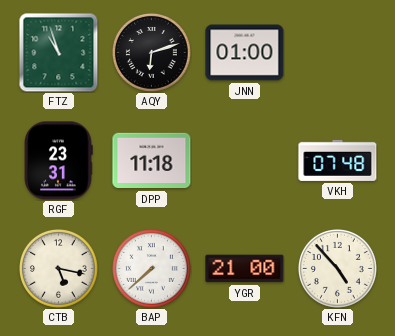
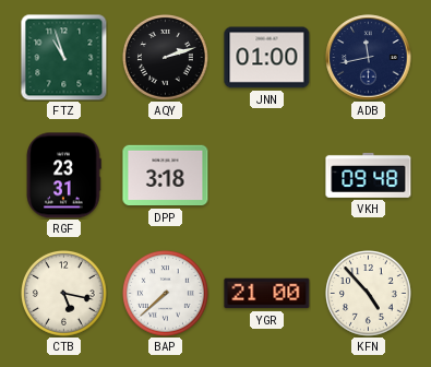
AQY: 6:12 -> 2:12 (166, 58)
ADB: none -> 11:43 (369, 58)
DPP: 11:18 -> 3:18 (166, 176)
VKH: 07:48 -> 09:48 (369, 175)
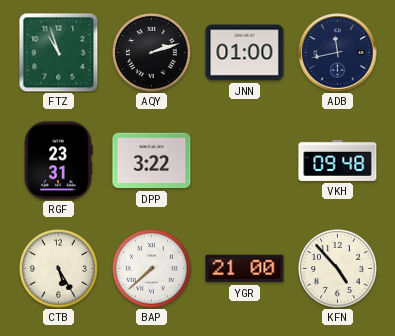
DPP: 3:18 -> 3:22 (152, 161)
CTB: 5:17 -> 5:25 (59, 269)
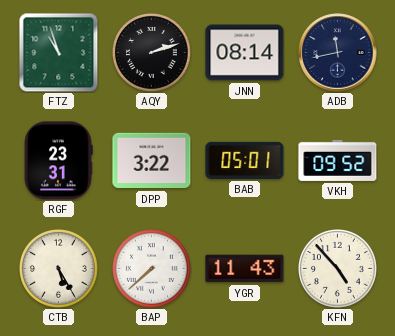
JNN: 01:00 -> 08:14 (245, 53)
BAB: none -> 05:01 (245, 160)
VKH: 09:48 -> 09:52 (338, 160)
YGR: 21:00 -> 11:43 (245, 269)
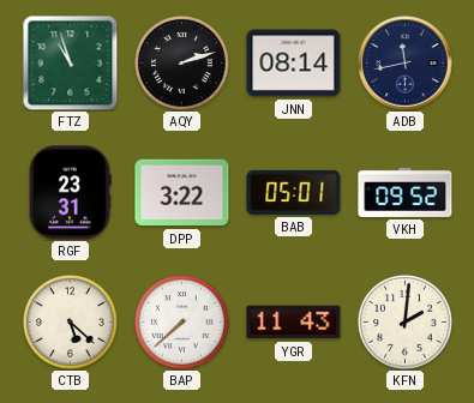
CTB: 5:25 -> 5:22 (71, 323)
KFN: 4:53 -> 2:01 (406, 323)
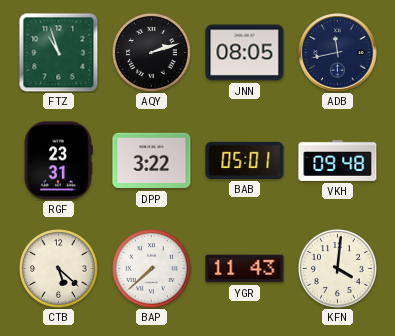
JNN: 08:14 -> 08:05 (245, 53)
VKH: 09:52 -> 09:48 (338, 160)
KFN: 2:01 -> 4:01 (338, 269)
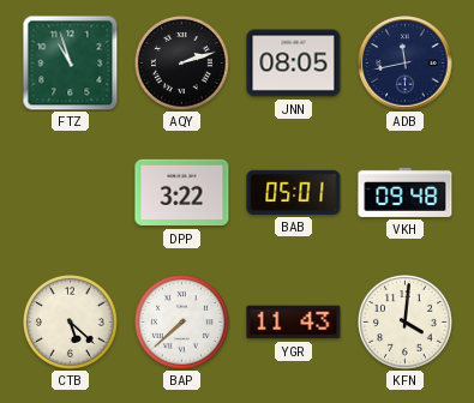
RGF: 23:31 -> none (58, 161)
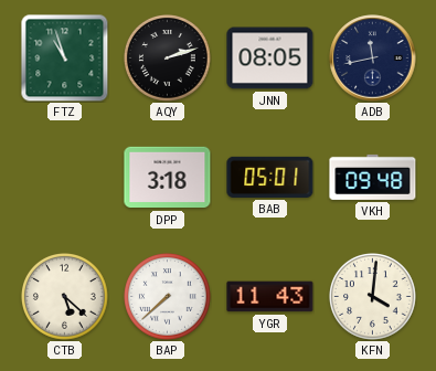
DPP: 3:22 -> 3:18 (168, 178)
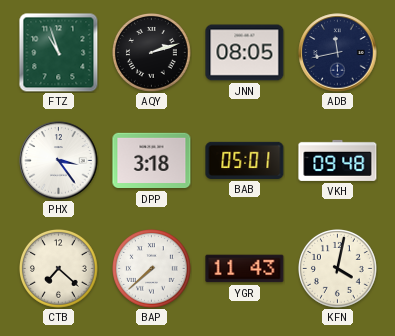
PHX: none -> 3:24 (59, 161)
CTB: 5:22 -> 7:22 (59, 269)
KFN: 4:01 -> 4:02 (338, 269)
